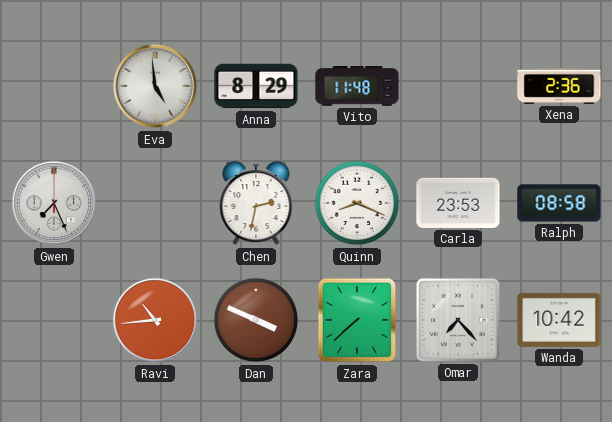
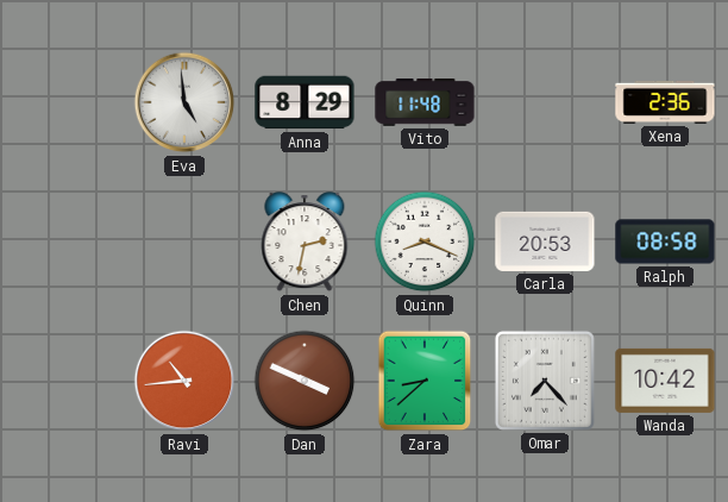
Gwen: 7:26 -> none (54, 203)
Carla: 23:53 -> 20:53 (545, 241)
Zara: 7:38 -> 8:38 (425, 381)
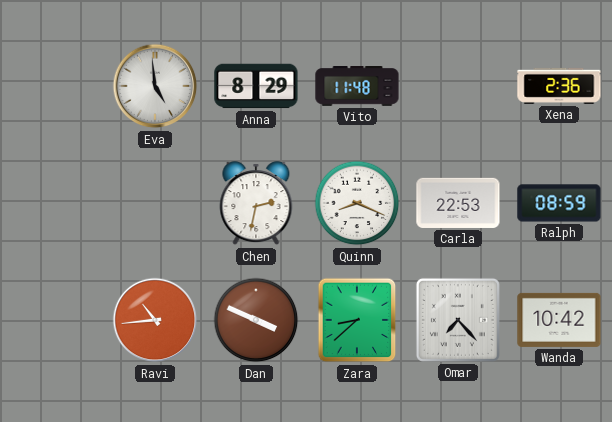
Carla: 20:53 -> 22:53 (458, 203)
Ralph: 08:58 -> 08:59 (559, 203)
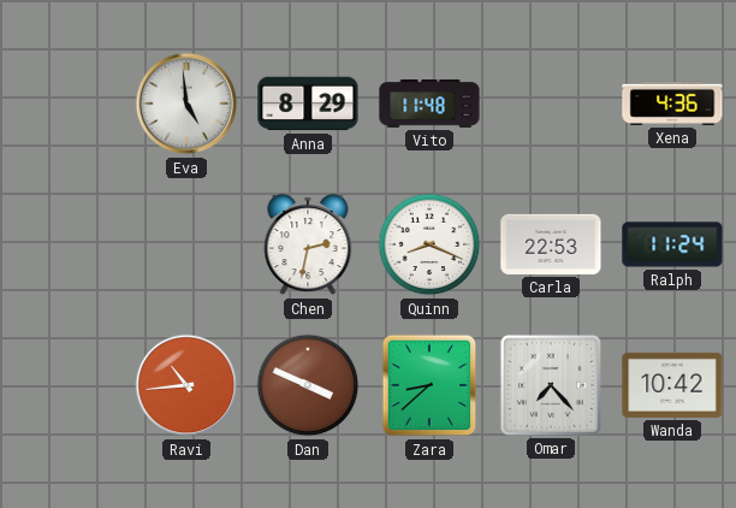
Xena: 2:36 -> 4:36 (672, 104)
Ralph: 08:59 -> 11:24 (672, 244)
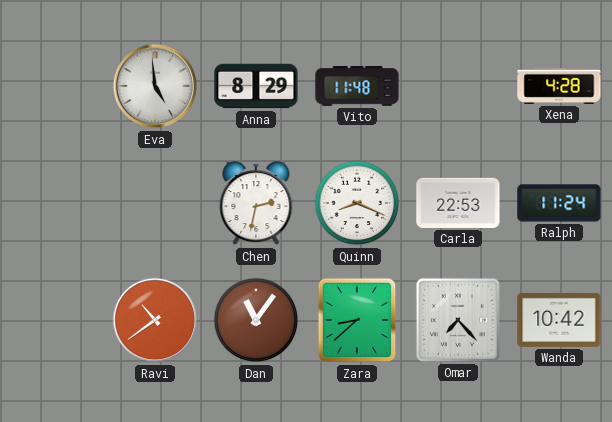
Xena: 4:36 -> 4:28 (559, 86)
Ravi: 10:44 -> 10:39 (155, 320)
Dan: 3:49 -> 11:06 (256, 320)
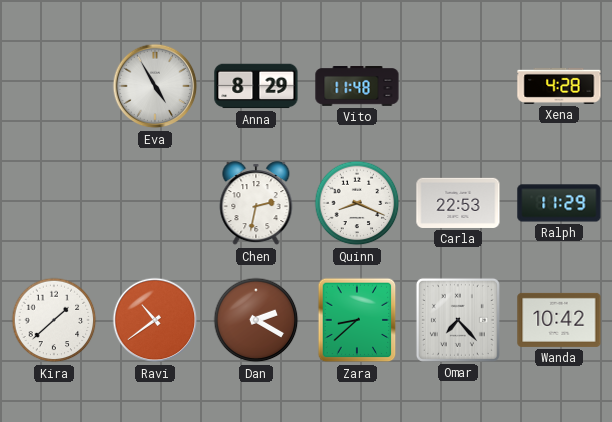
Eva: 4:59 -> 4:55 (155, 86)
Ralph: 11:24 -> 11:29 (559, 203)
Kira: none -> 1:38 (54, 320)
Dan: 11:06 -> 2:20 (256, 320)
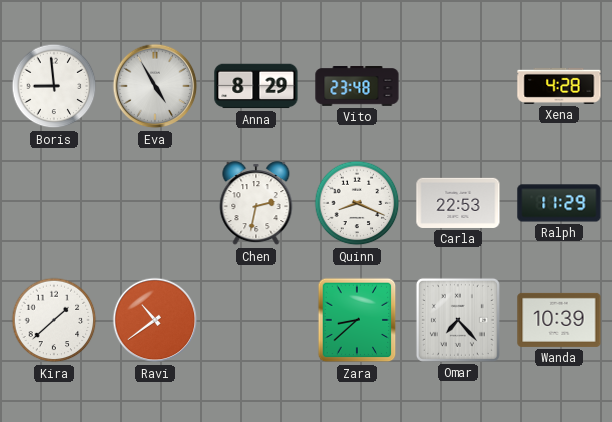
Boris: none -> 8:59 (54, 86)
Vito: 11:48 -> 23:48 (357, 87)
Dan: 2:20 -> none (256, 320)
Wanda: 10:42 -> 10:39 (559, 320)
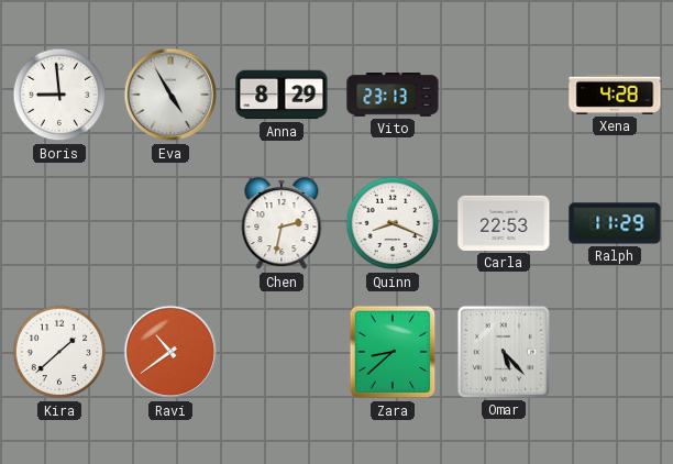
Vito: 23:48 -> 23:13 (393, 96)
Omar: 7:23 -> 5:23 (504, 352)
Wanda: 10:39 -> none (559, 320)
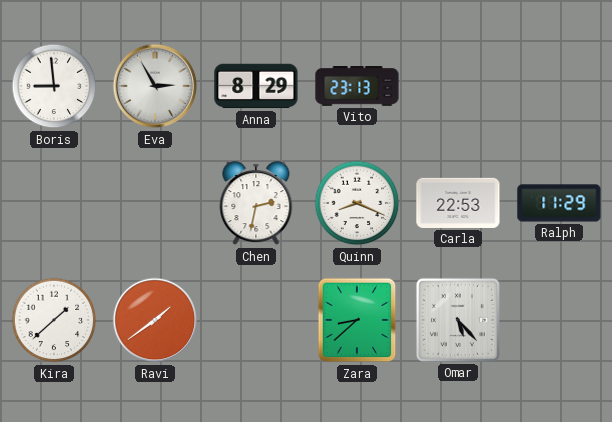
Eva: 4:55 -> 2:55 (155, 86)
Xena: 4:28 -> none (615, 95)
Ravi: 10:39 -> 1:39 (155, 320)
